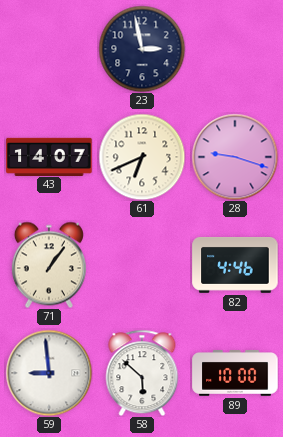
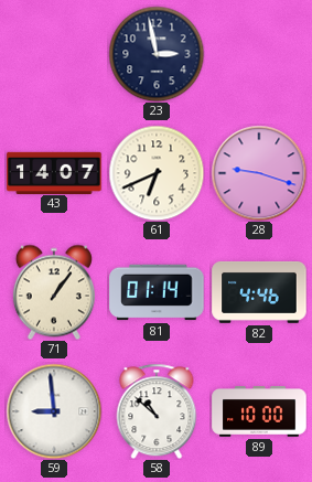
81: none -> 01:14 (157, 292)
58: 5:52 -> 10:52 (157, 411)
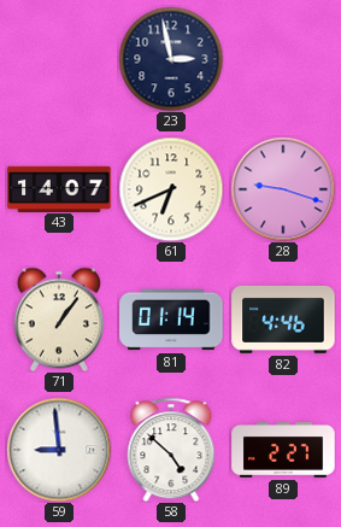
58: 10:52 -> 4:52 (171, 450)
89: 10:00 -> 2:27 (283, 451)
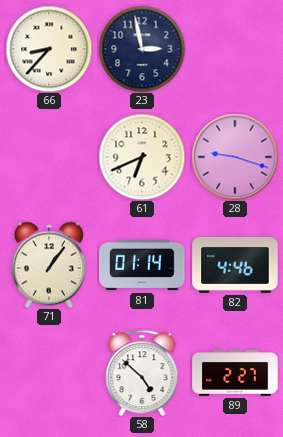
66: none -> 8:37 (49, 49)
43: 14:07 -> none (59, 188)
59: 8:59 -> none (59, 450)
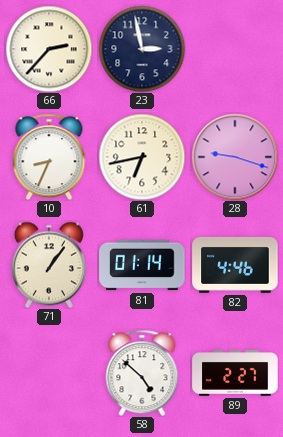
66: 8:37 -> 2:37 (49, 49)
10: none -> 8:34 (49, 157)
61: 6:41 -> 6:43 (142, 157)
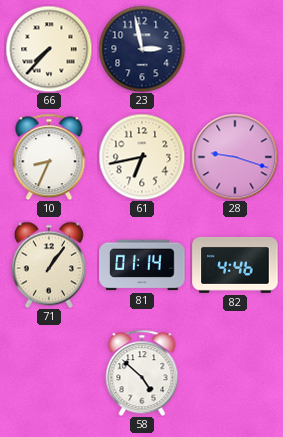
66: 2:37 -> 7:37 (49, 49)
89: 2:27 -> none (235, 374)
